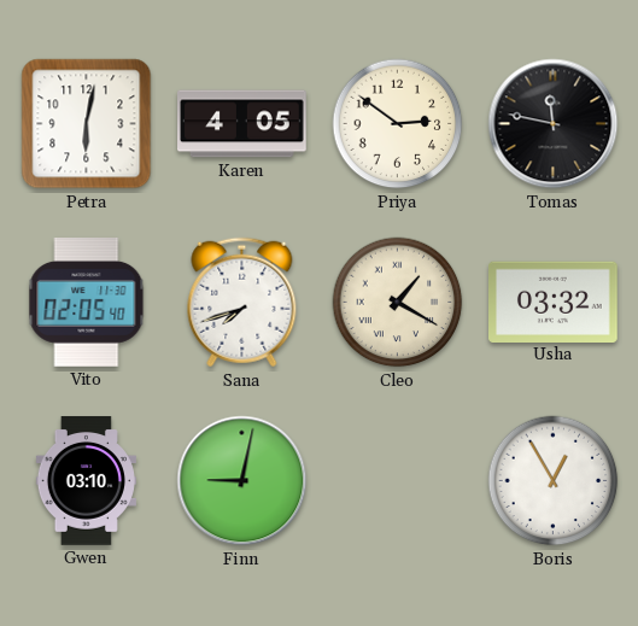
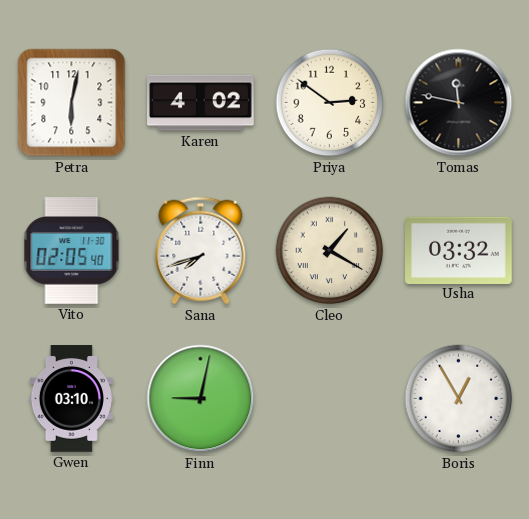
Karen: 4:05 -> 4:02 (201, 103)
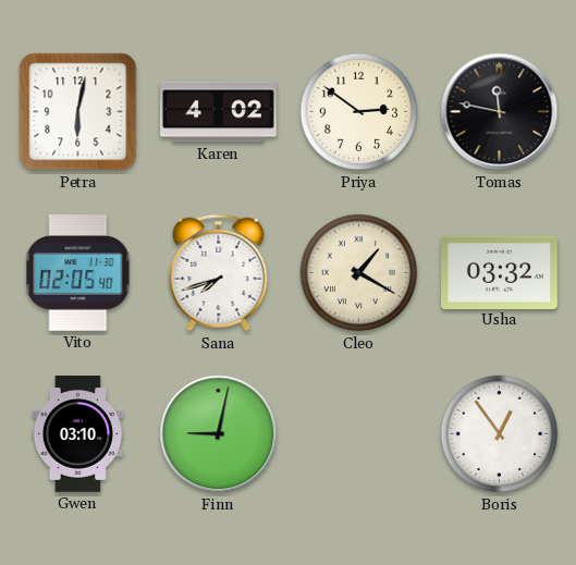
Boris: 12:55 -> 12:54 (500, 434)
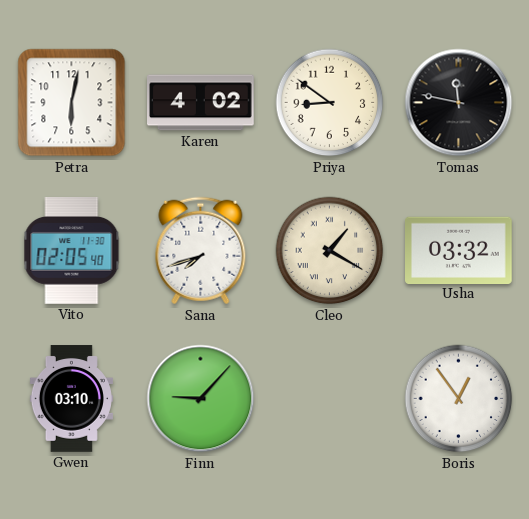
Priya: 2:51 -> 8:51 (330, 103)
Finn: 9:02 -> 9:07 (201, 399)
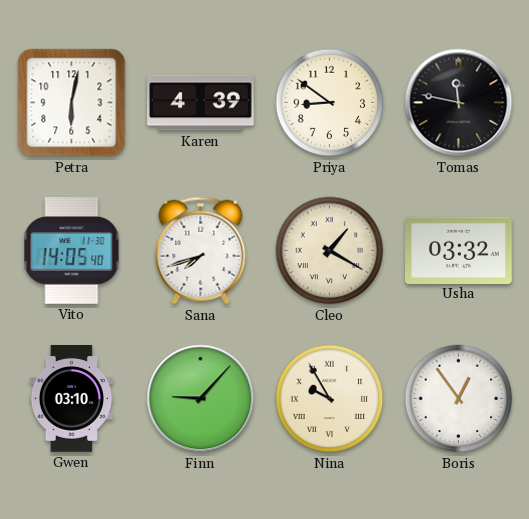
Karen: 4:02 -> 4:39 (201, 103)
Vito: 02:05 -> 14:05 (72, 251)
Nina: none -> 9:55 (330, 399)
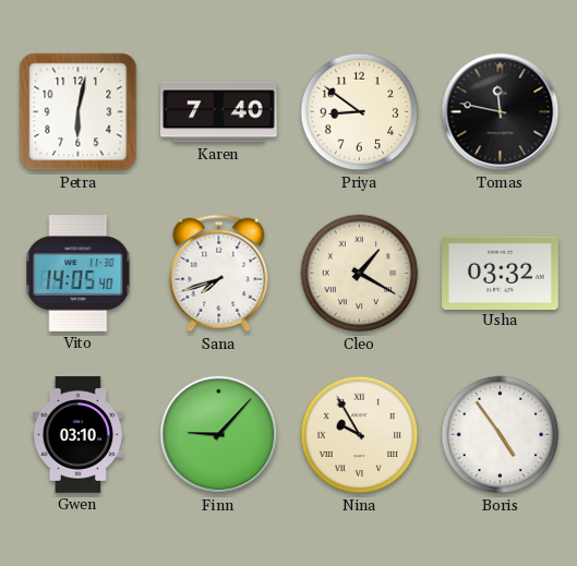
Karen: 4:39 -> 7:40 (219, 112)
Boris: 12:54 -> 4:54 (501, 435)
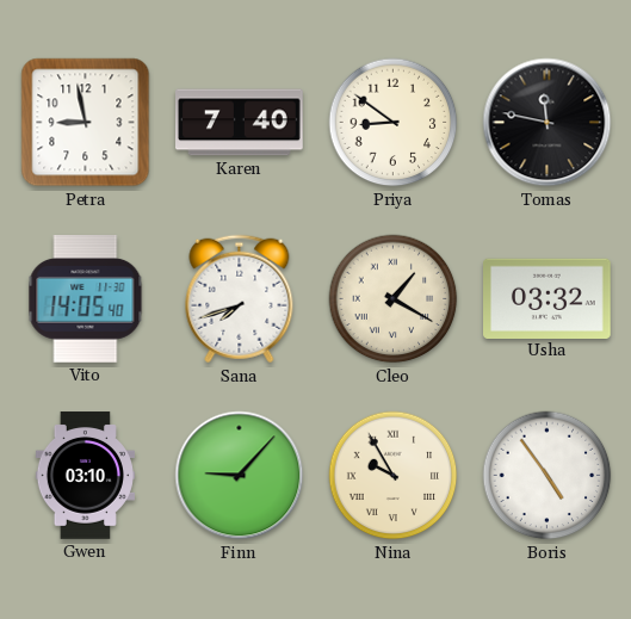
Petra: 6:02 -> 8:58 (86, 123)
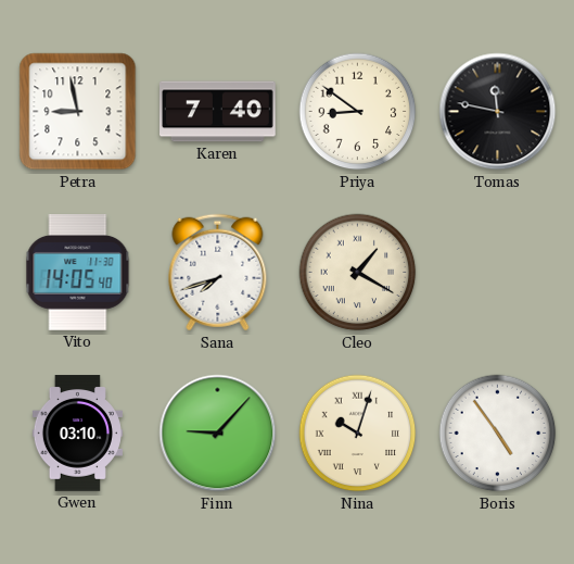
Usha: 03:32 -> none (548, 298)
Nina: 9:55 -> 10:03 (358, 434)
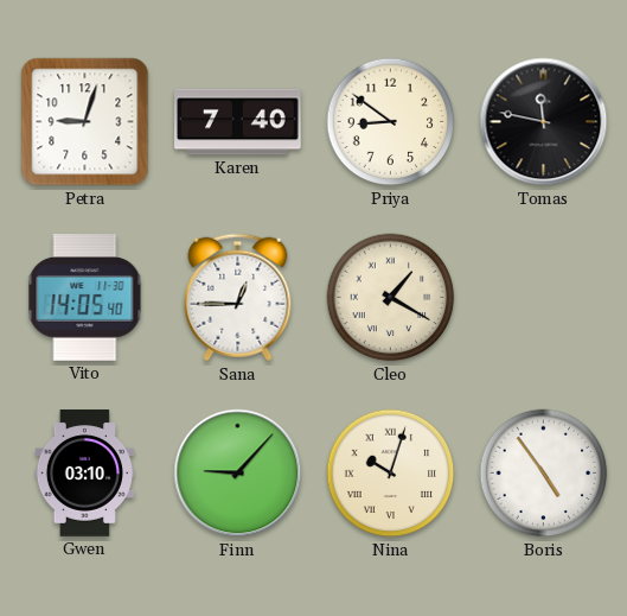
Petra: 8:58 -> 9:03 (85, 122)
Sana: 7:42 -> 12:45 (238, 298)
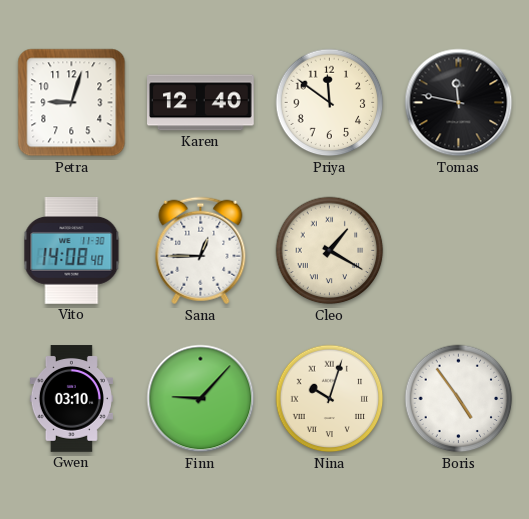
Karen: 7:40 -> 12:40 (201, 103)
Priya: 8:51 -> 11:51 (330, 103)
Vito: 14:05 -> 14:08 (72, 251)
